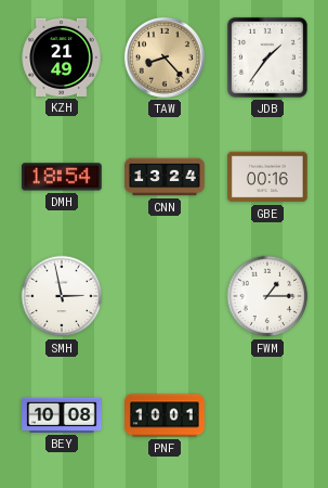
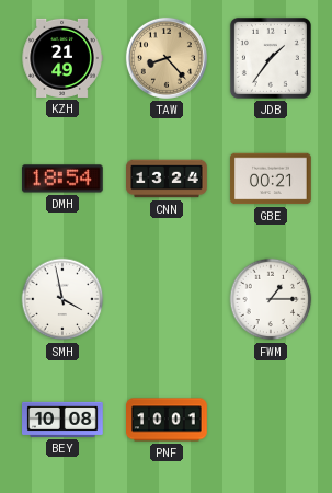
GBE: 00:16 -> 00:21 (271, 179)
SMH: 2:58 -> 3:58 (62, 299)
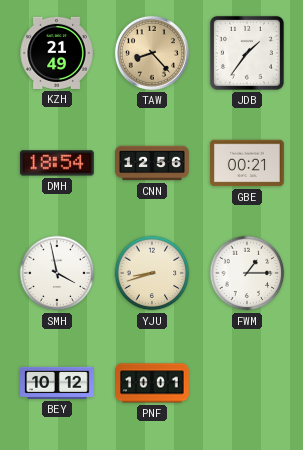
CNN: 13:24 -> 12:56 (152, 163)
YJU: none -> 8:42 (152, 273)
BEY: 10:08 -> 10:12 (57, 383)
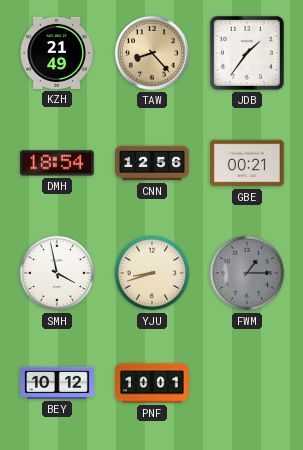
FWM dial: white -> grey (247, 273)
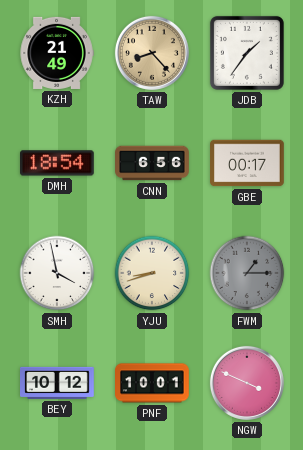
CNN: 12:56 -> 6:56 (152, 163)
GBE: 00:21 -> 00:17 (247, 163)
NGW: none -> 3:49 (247, 383)
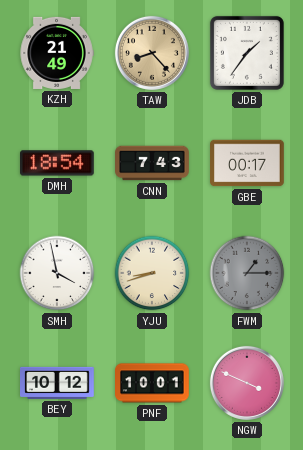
CNN: 6:56 -> 7:43 (152, 163)
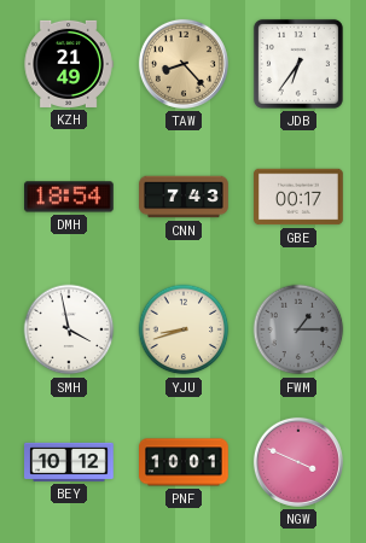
JDB: 1:36 -> 6:36 (298, 64)
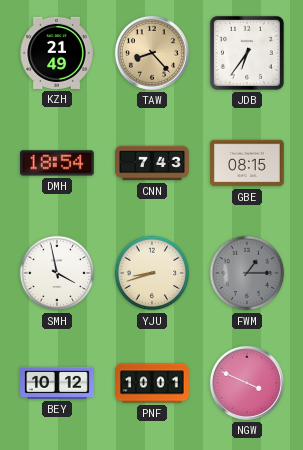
GBE: 00:17 -> 08:15 (247, 163)
